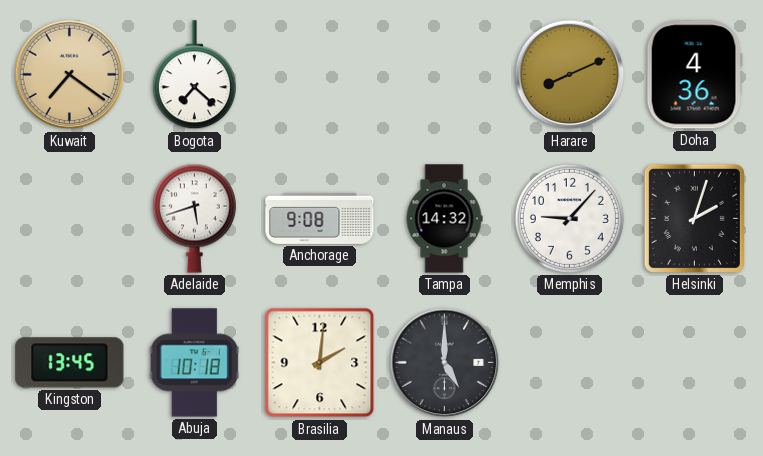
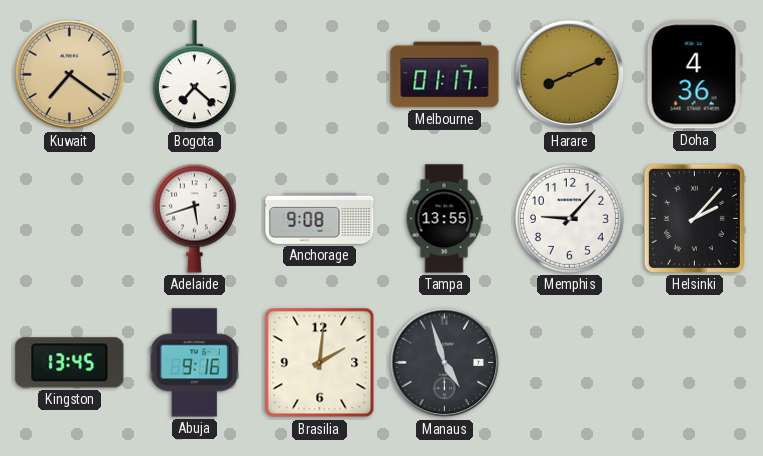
Melbourne: none -> 01:17 (445, 75)
Tampa: 14:32 -> 13:55 (444, 219)
Helsinki: 2:03 -> 2:07 (694, 218)
Abuja: 10:18 -> 9:16 (194, 363)
Manaus: 5:00 -> 4:57 (445, 363)
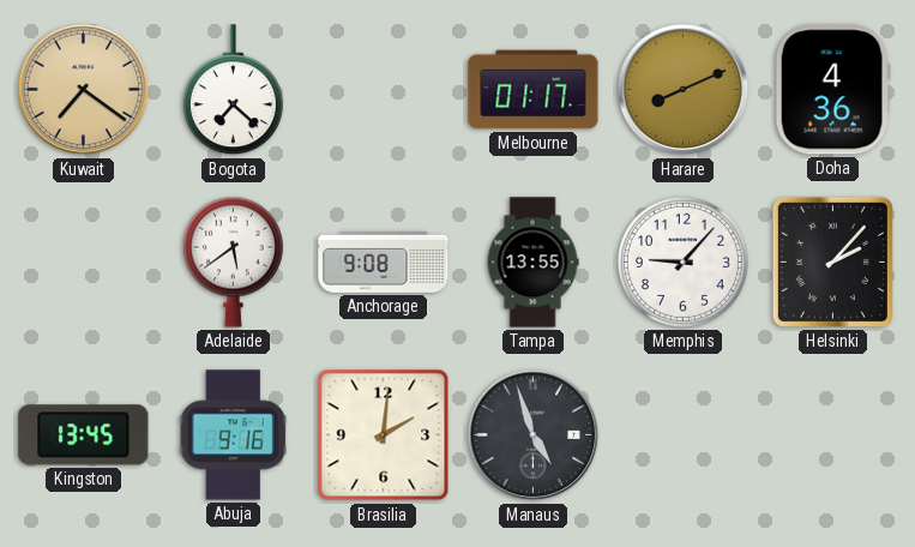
Adelaide: 5:42 -> 5:39 (233, 262)
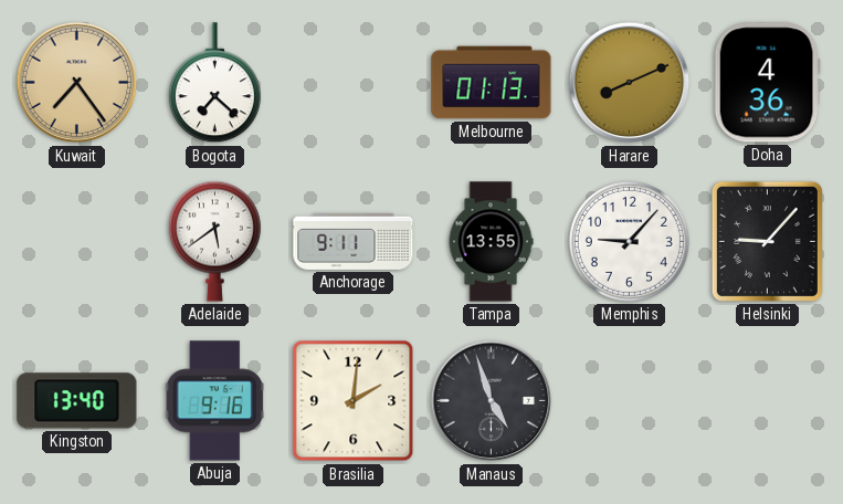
Kuwait: 7:21 -> 7:24 (77, 83)
Melbourne: 01:17 -> 01:13 (492, 83)
Anchorage: 9:08 -> 9:11 (354, 241)
Helsinki: 2:07 -> 9:07 (767, 241)
Kingston: 13:45 -> 13:40 (77, 401)
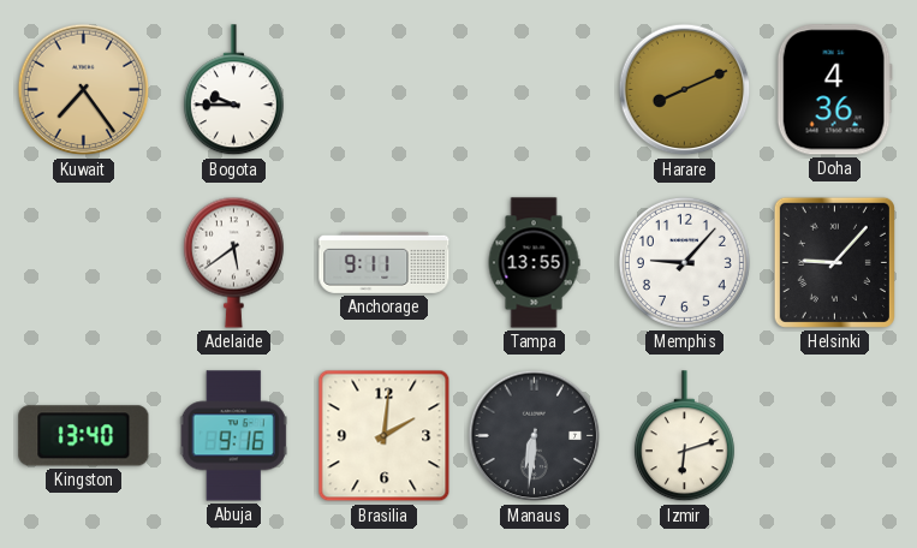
Bogota: 7:22 -> 9:45 (233, 90)
Melbourne: 01:13 -> none (492, 83)
Manaus: 4:57 -> 6:31 (535, 436)
Izmir: none -> 6:12 (684, 436)
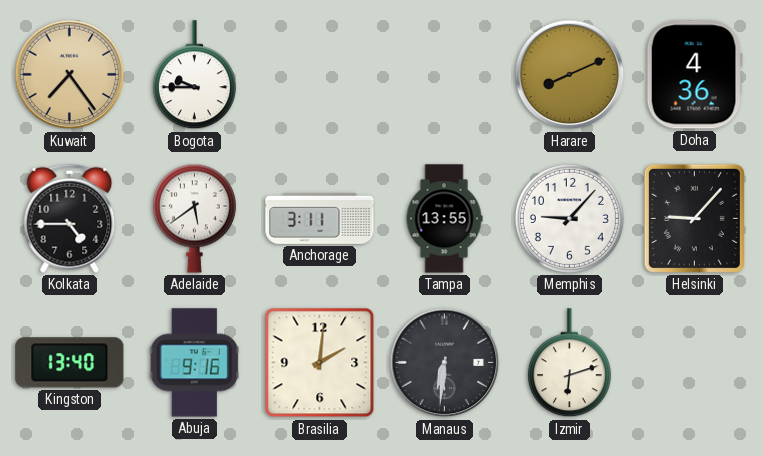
Kolkata: none -> 4:45 (70, 218)
Anchorage: 9:11 -> 3:11 (320, 218)
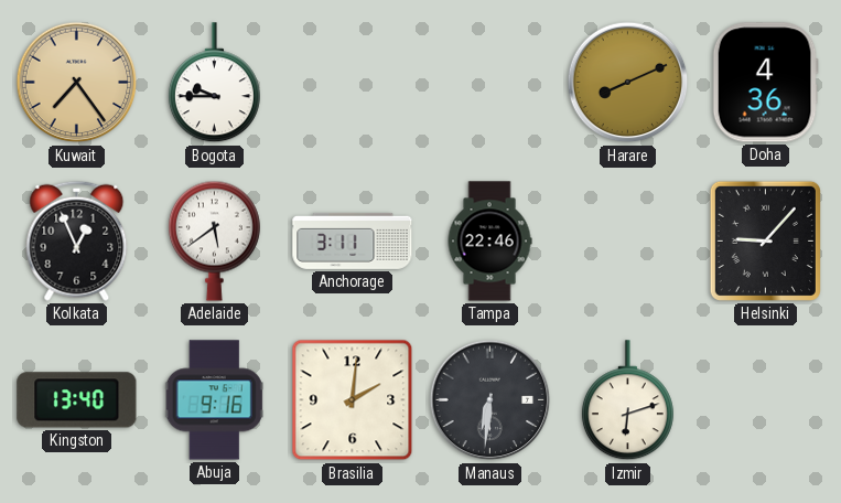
Kolkata: 4:45 -> 12:56 (77, 240)
Tampa: 13:55 -> 22:46 (489, 242)
Memphis: 9:07 -> none (569, 218)
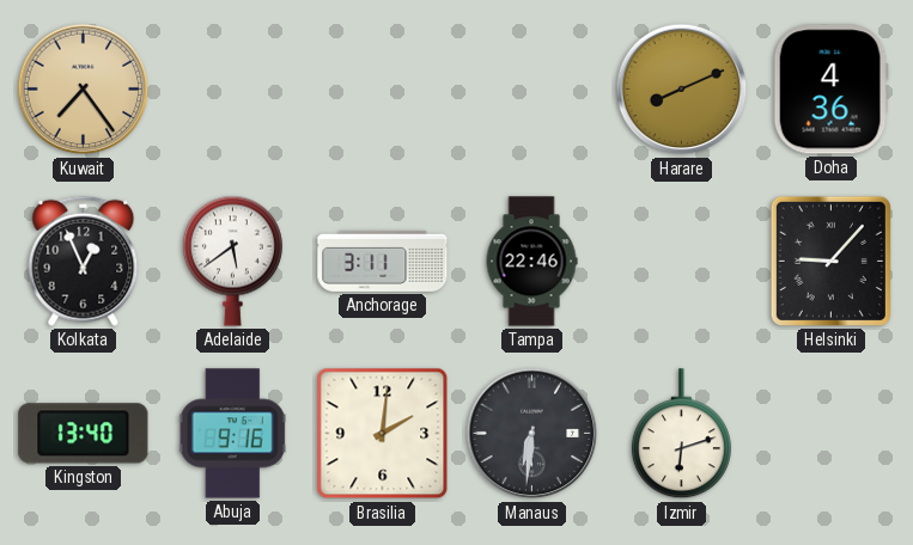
Bogota: 9:45 -> none (214, 83)
